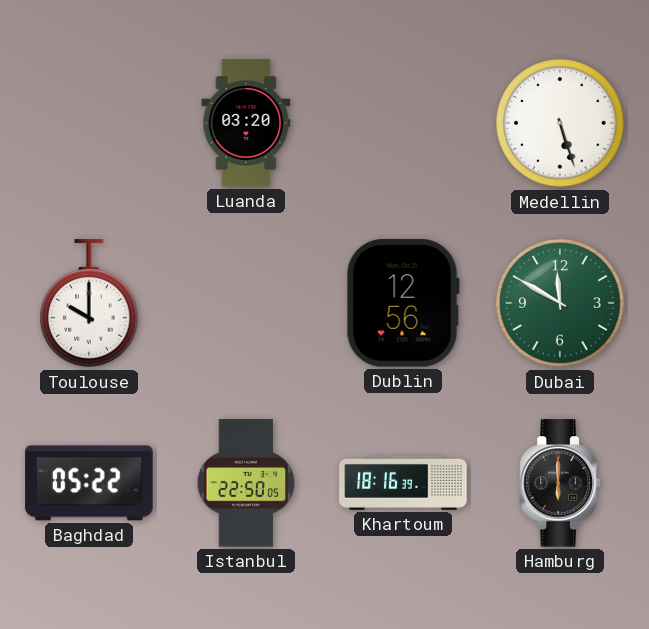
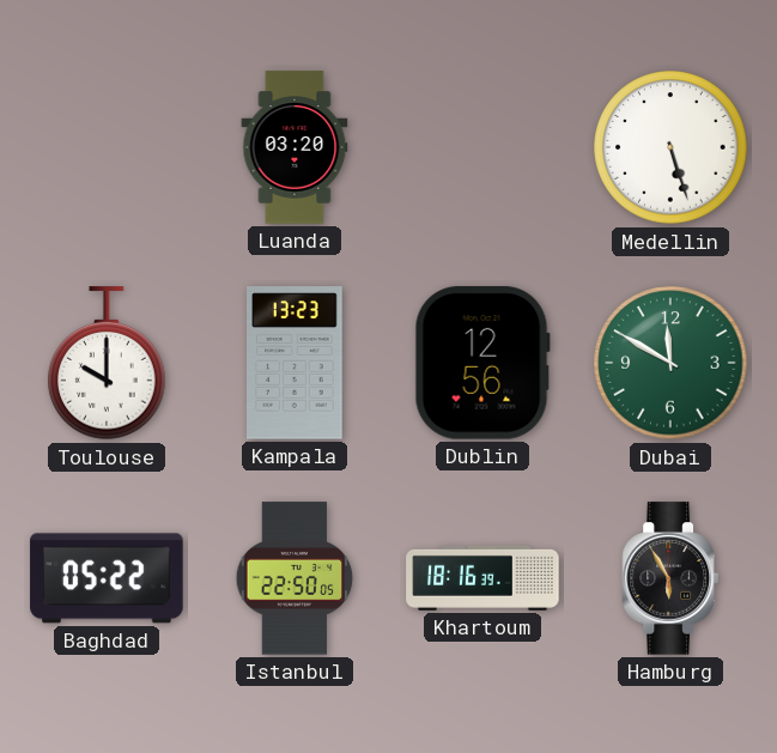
Kampala: none -> 13:23 (295, 363)
Hamburg: 6:00 -> 5:55 (669, 578)
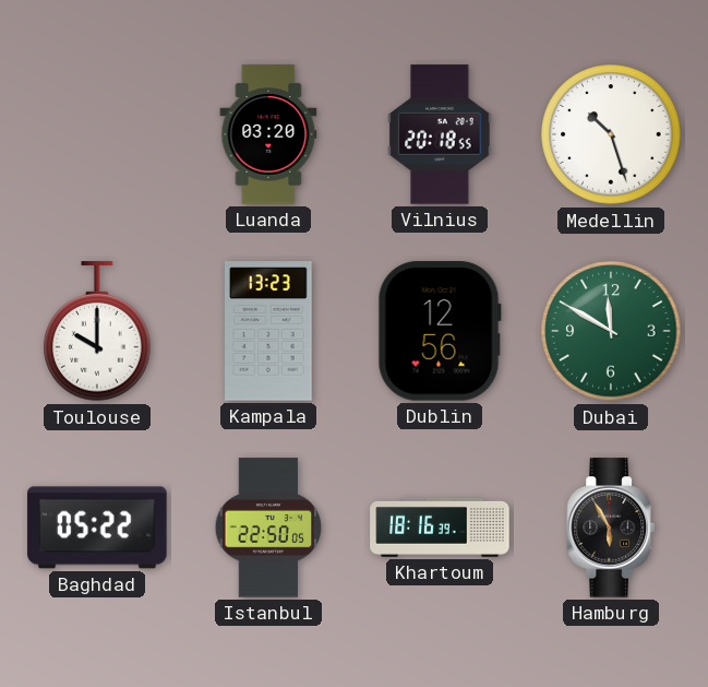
Vilnius: none -> 20:18 (440, 134)
Medellin: 5:27 -> 10:27 (611, 134)
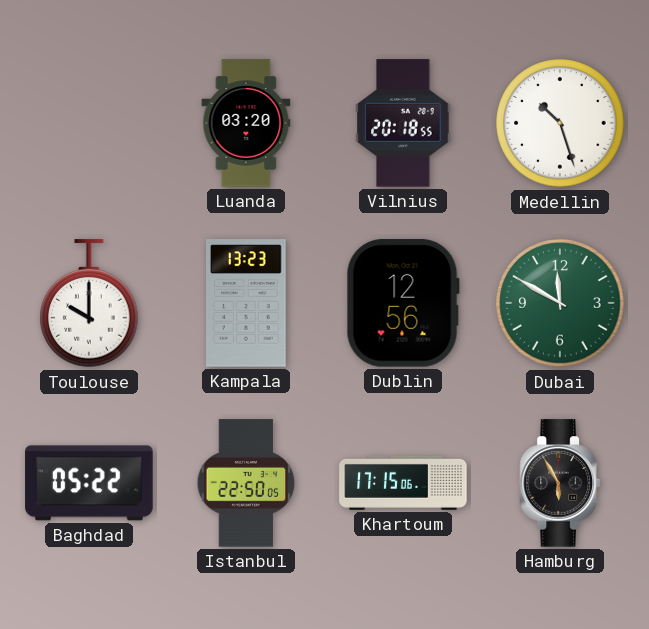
Khartoum: 18:16 -> 17:15 (403, 483)
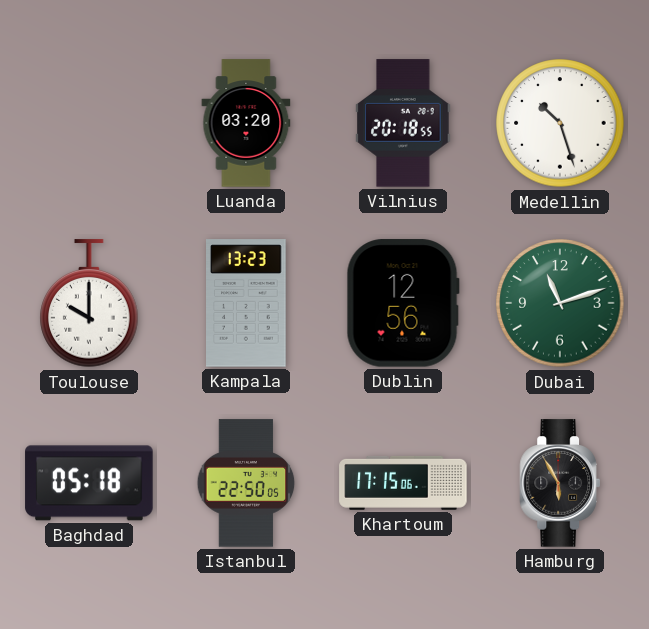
Dubai: 11:50 -> 11:12 (560, 303)
Baghdad: 05:22 -> 05:18 (89, 483)
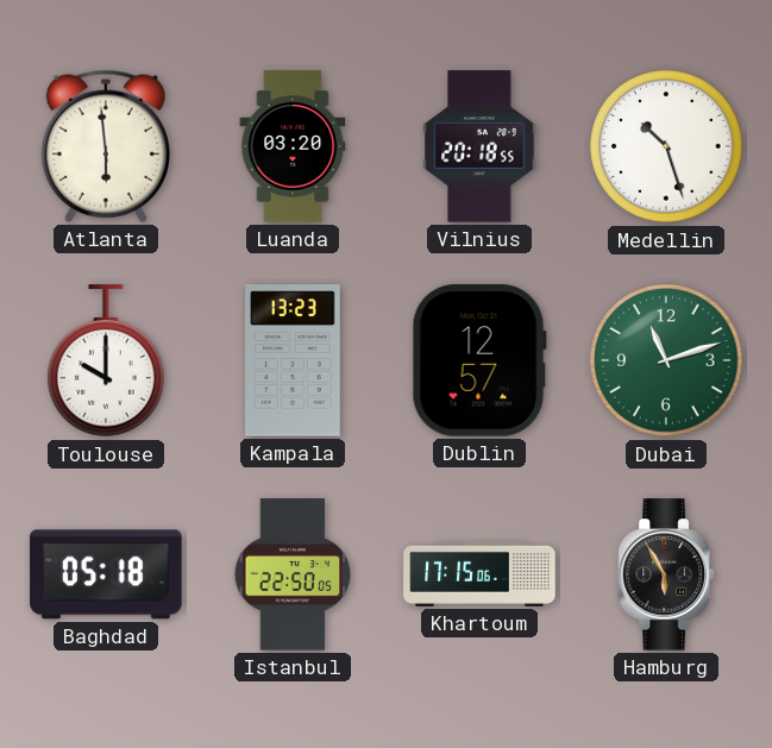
Atlanta: none -> 5:59 (105, 146)
Dublin: 12:56 -> 12:57 (479, 360)
